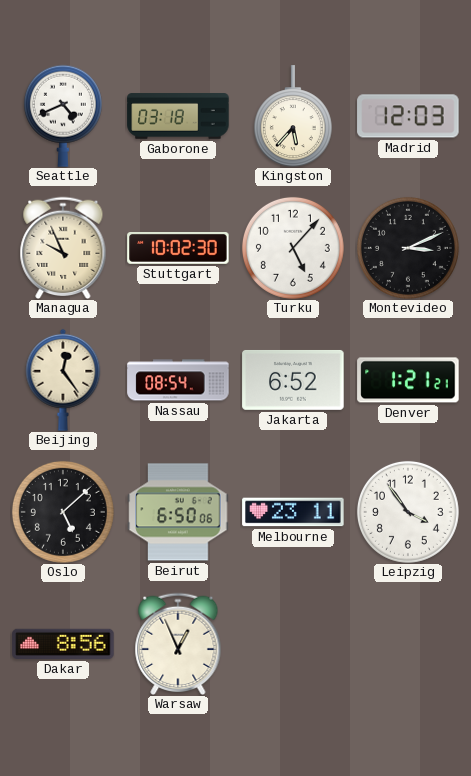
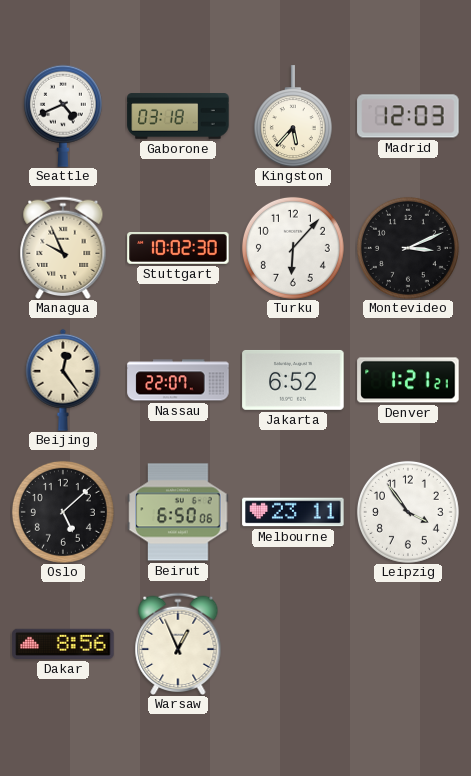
Turku: 5:07 -> 6:07 (293, 248)
Nassau: 08:54 -> 22:07 (178, 380)
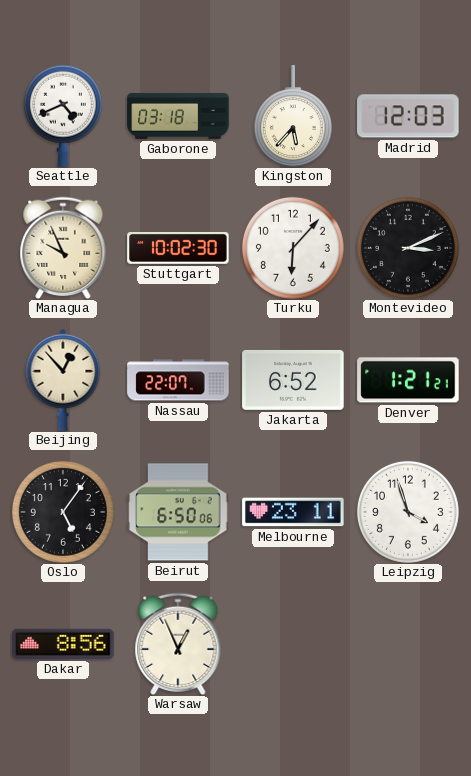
Beijing: 12:24 -> 12:53 (63, 380)
Oslo: 5:08 -> 5:06 (63, 512)
Leipzig: 3:54 -> 3:57 (408, 512)
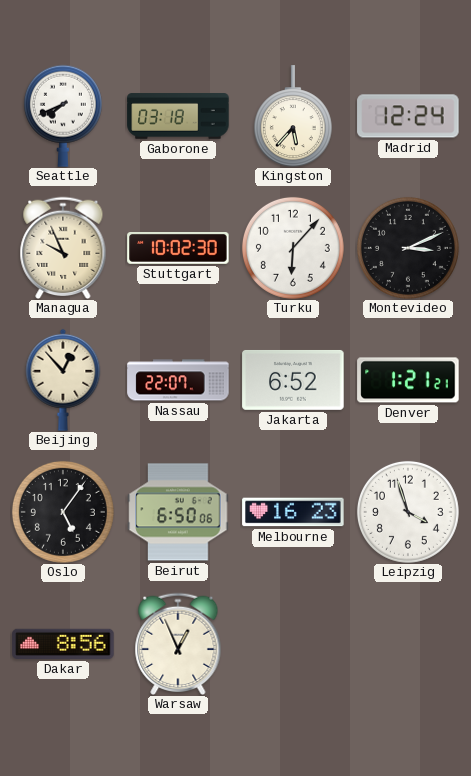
Seattle: 4:41 -> 7:41 (63, 116)
Madrid: 12:03 -> 12:24 (408, 116)
Melbourne: 23:11 -> 16:23 (293, 512)
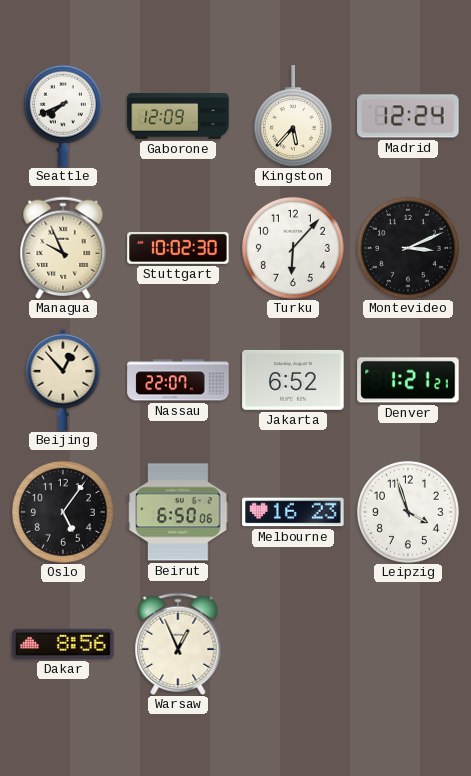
Gaborone: 03:18 -> 12:09 (178, 116)
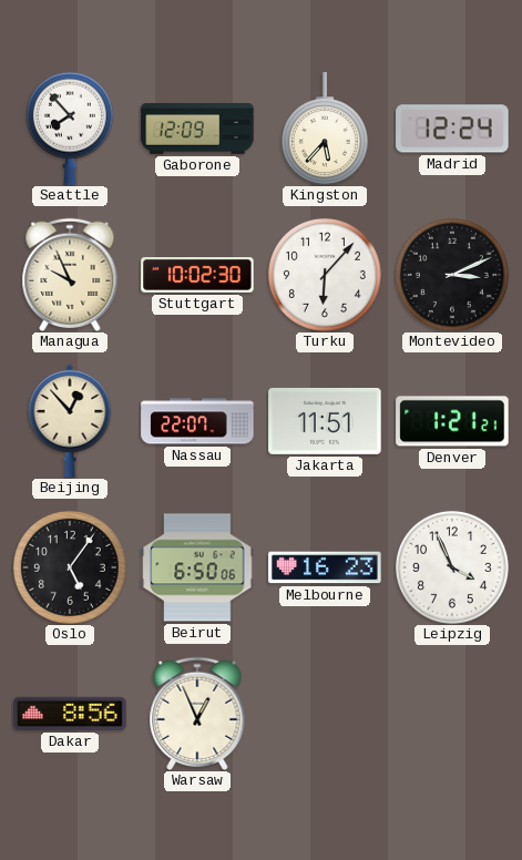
Seattle: 7:41 -> 7:53 (70, 129)
Jakarta: 6:52 -> 11:51 (325, 421)
Leipzig: 3:57 -> 3:56 (452, 567)
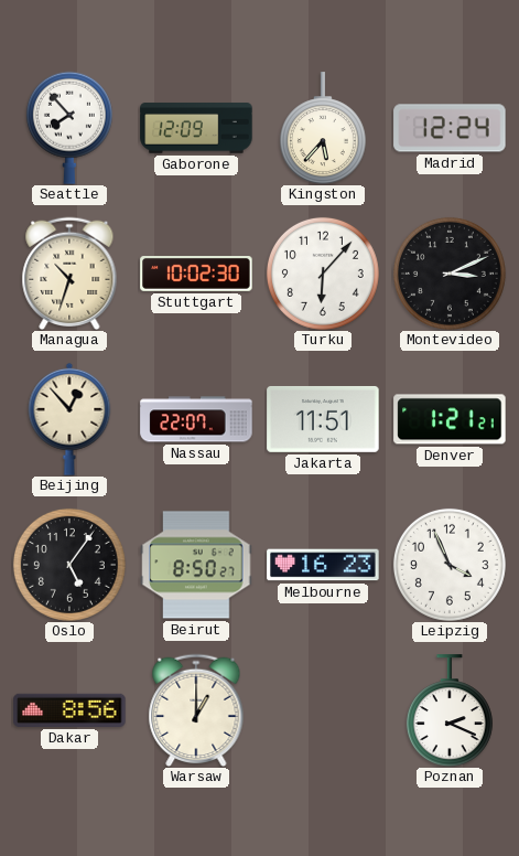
Managua: 9:56 -> 10:33 (69, 272)
Beirut: 6:50 -> 8:50 (196, 565)
Warsaw: 12:56 -> 1:00 (196, 709)
Poznan: none -> 2:19 (450, 710)
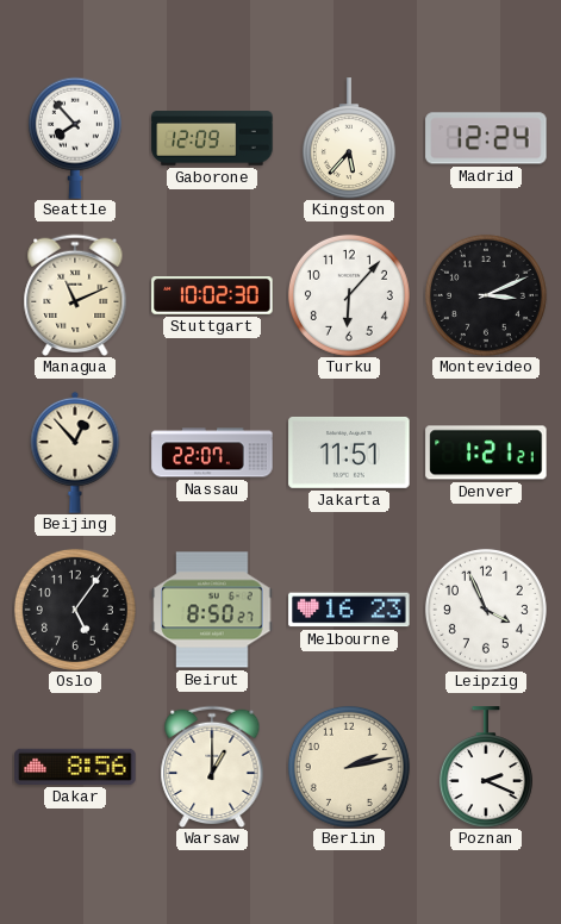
Managua: 10:33 -> 11:11 (75, 294)
Berlin: none -> 2:13 (349, 767)
